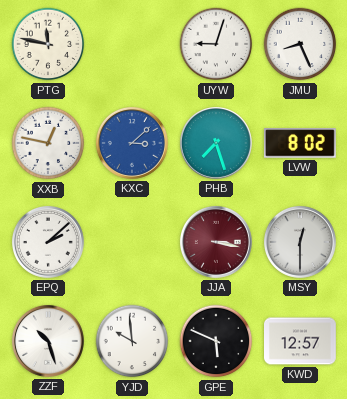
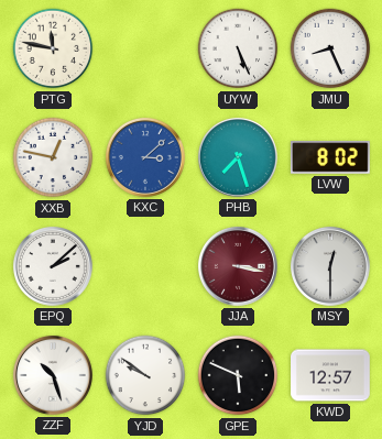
UYW: 9:03 -> 5:26 (238, 48)
YJD: 9:59 -> 9:51 (145, 375)
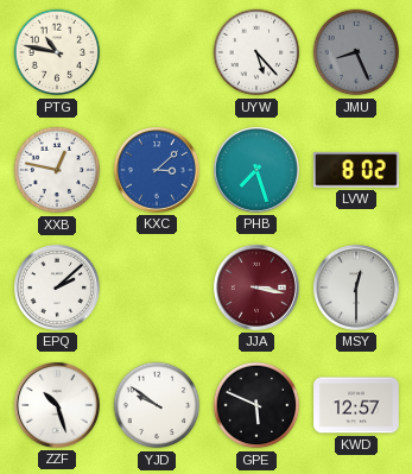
PTG: 11:47 -> 10:47 (57, 52)
UYW: 5:26 -> 5:23 (256, 52)
JMU dial: white -> grey (356, 52)
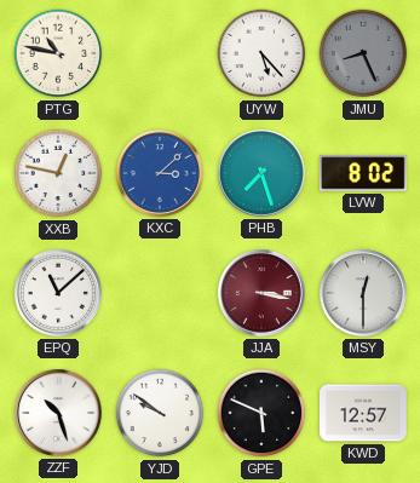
EPQ: 2:08 -> 11:08 (58, 293)
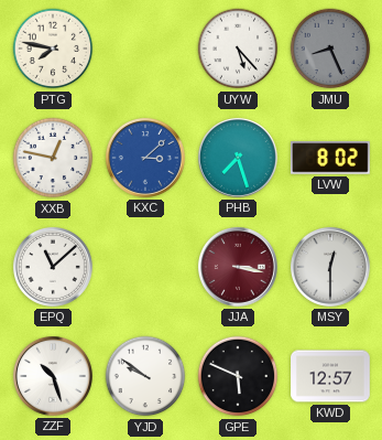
PTG: 10:47 -> 7:47 (53, 49)
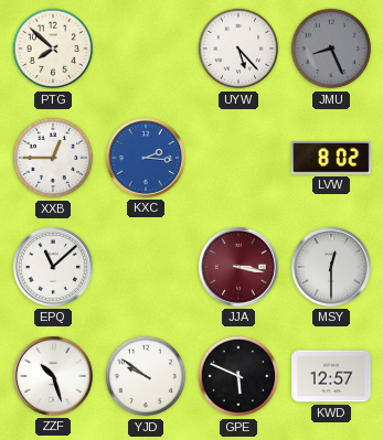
PTG: 7:47 -> 7:52 (53, 49)
XXB: 12:47 -> 12:45 (53, 158)
KXC: 3:08 -> 2:16 (146, 158)
PHB: 7:27 -> none (238, 158)
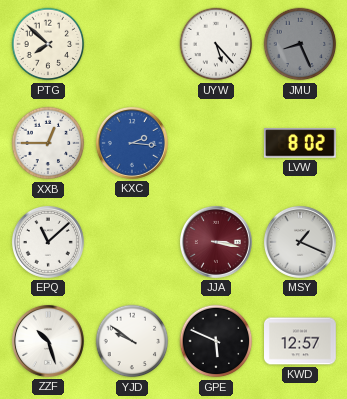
MSY: 12:30 -> 1:19 (300, 242)
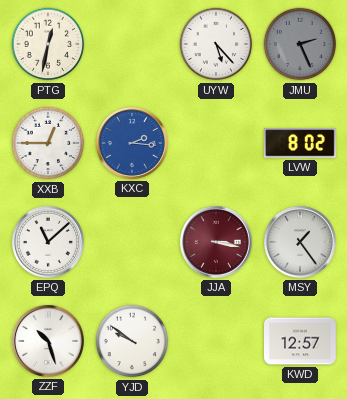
PTG: 7:52 -> 12:32 (48, 44)
JMU: 8:26 -> 2:26 (300, 44)
MSY: 1:19 -> 1:24 (300, 242)
GPE: 5:49 -> none (216, 341)
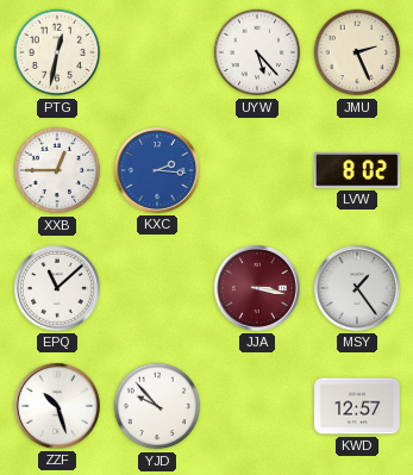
JMU dial: grey -> cream (357, 52)
YJD: 9:51 -> 9:53 (157, 406)
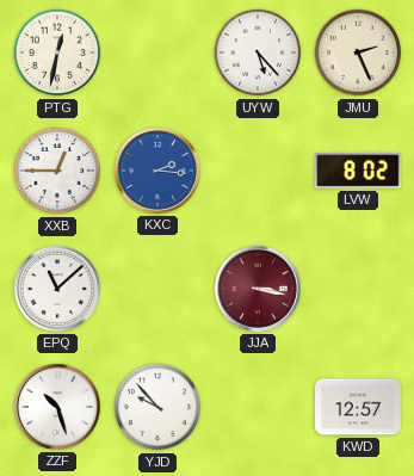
MSY: 1:24 -> none (357, 288)
